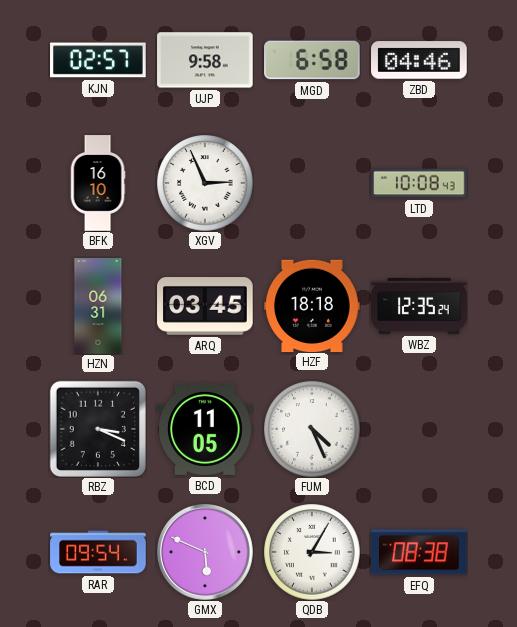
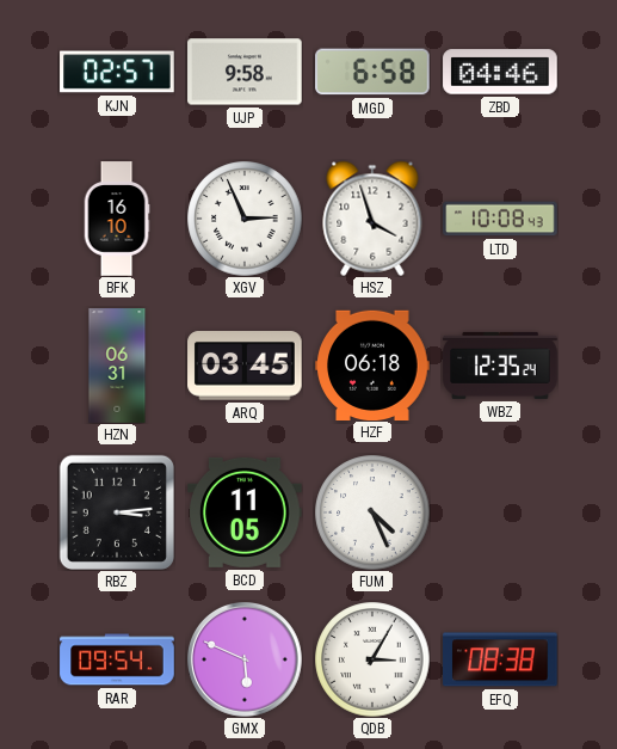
HSZ: none -> 3:57 (372, 219)
HZF: 18:18 -> 06:18 (372, 364)
RBZ: 3:19 -> 3:14 (116, 512)
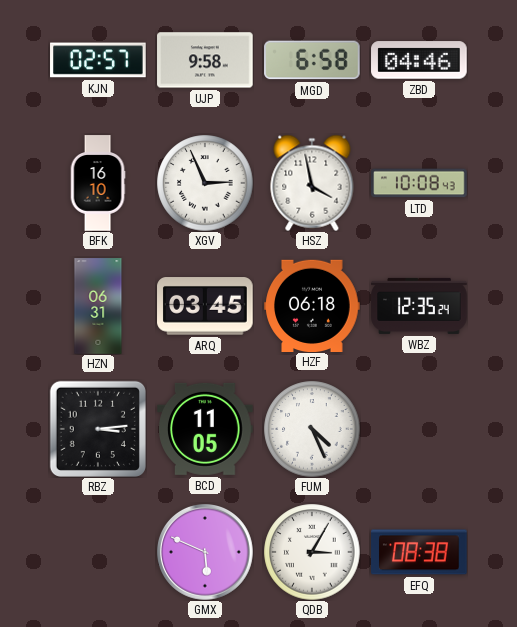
HSZ: 3:57 -> 3:58 (312, 183)
RAR: 09:54 -> none (117, 659)
